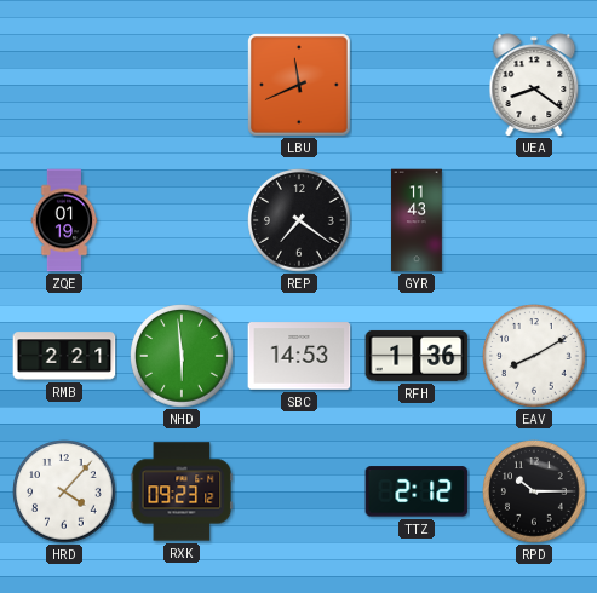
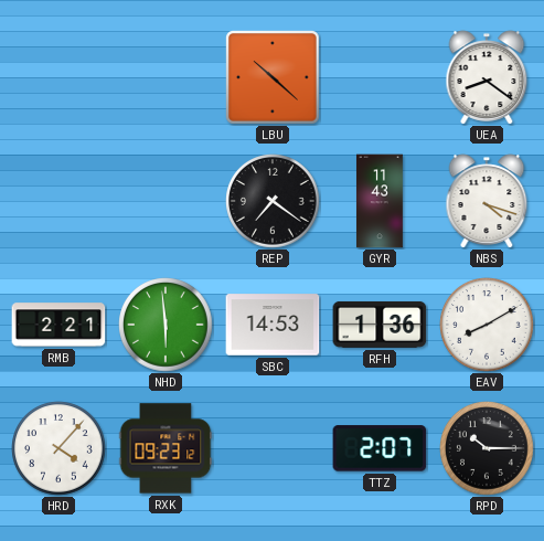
LBU: 11:41 -> 10:22 (274, 78)
ZQE: 01:19 -> none (64, 220)
NBS: none -> 4:18 (487, 201)
TTZ: 2:12 -> 2:07 (380, 448)
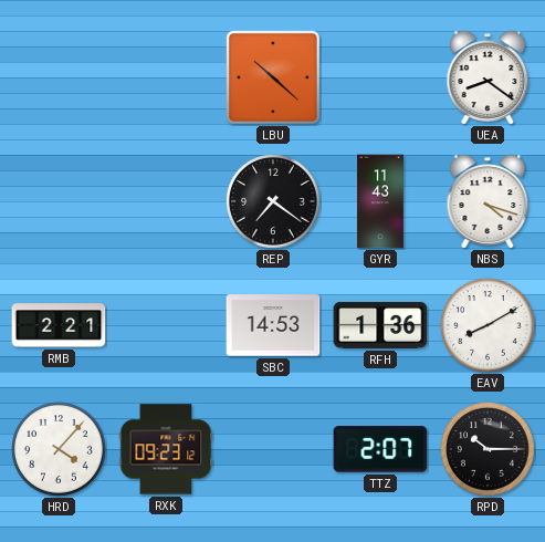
NHD: 5:59 -> none (166, 325)
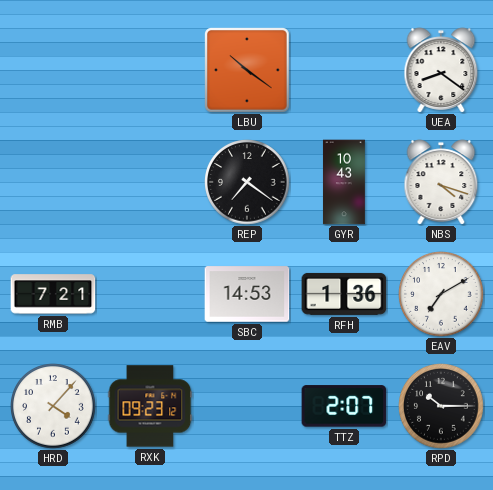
LBU: 10:22 -> 10:21 (248, 71)
GYR: 11:43 -> 10:43 (344, 182)
RMB: 2:21 -> 7:21 (53, 294)
EAV: 8:10 -> 7:10 (441, 294)
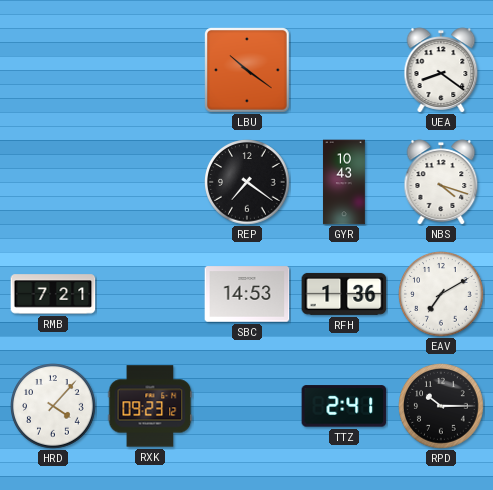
TTZ: 2:07 -> 2:41 (344, 406)
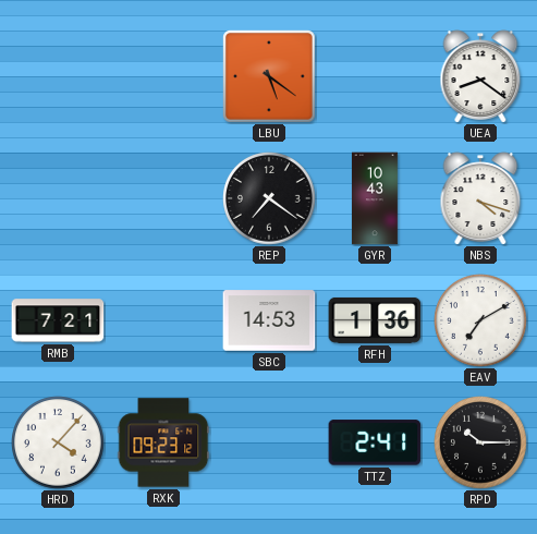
LBU: 10:21 -> 5:21 (270, 77)
